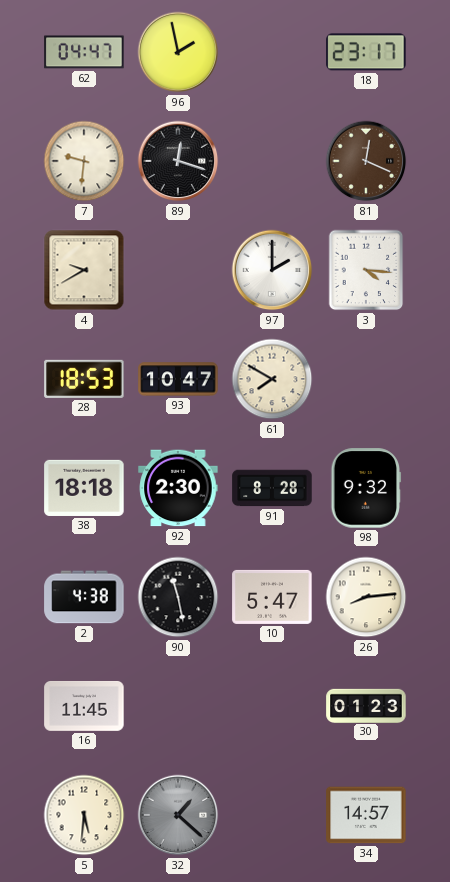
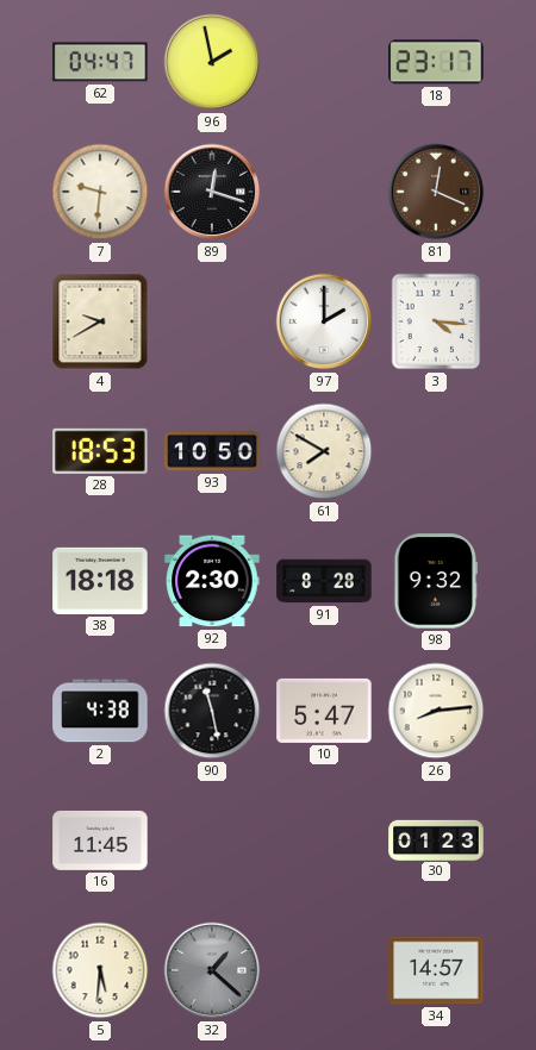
93: 10:47 -> 10:50 (212, 451)
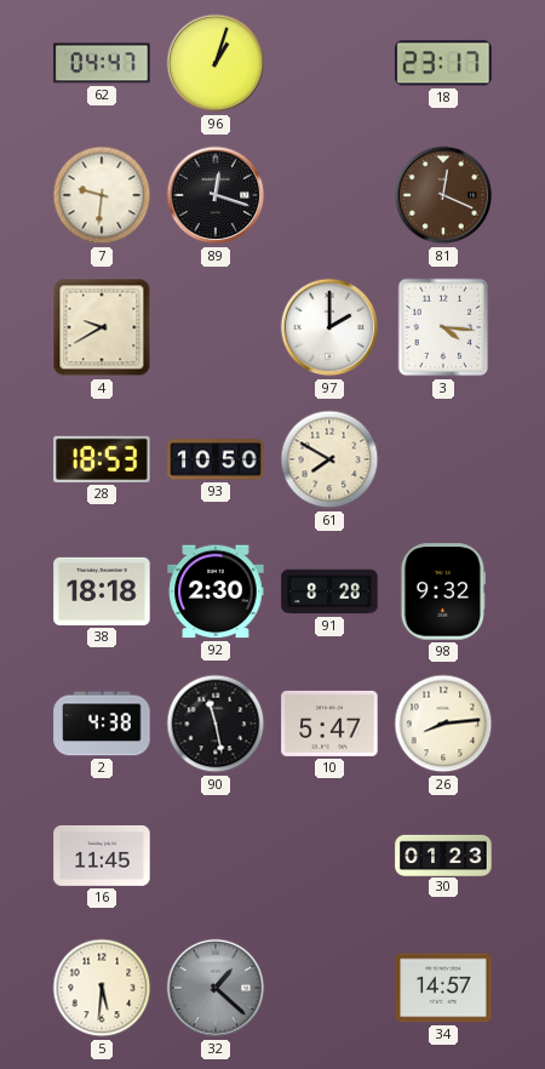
96: 1:58 -> 1:03 (216, 63)
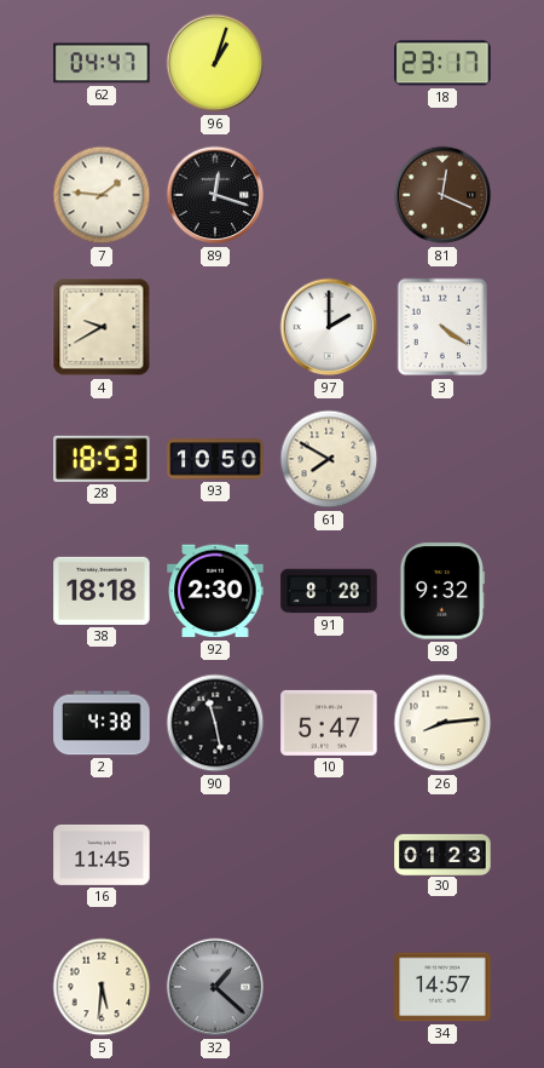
7: 9:31 -> 1:46 (102, 195)
3: 4:16 -> 4:21 (442, 327)
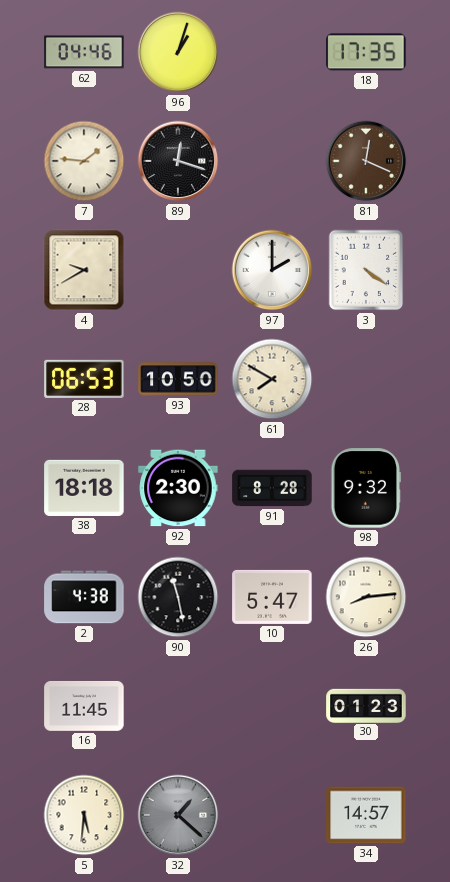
62: 04:47 -> 04:46 (84, 52)
18: 23:17 -> 17:35 (366, 52)
28: 18:53 -> 06:53 (84, 379)
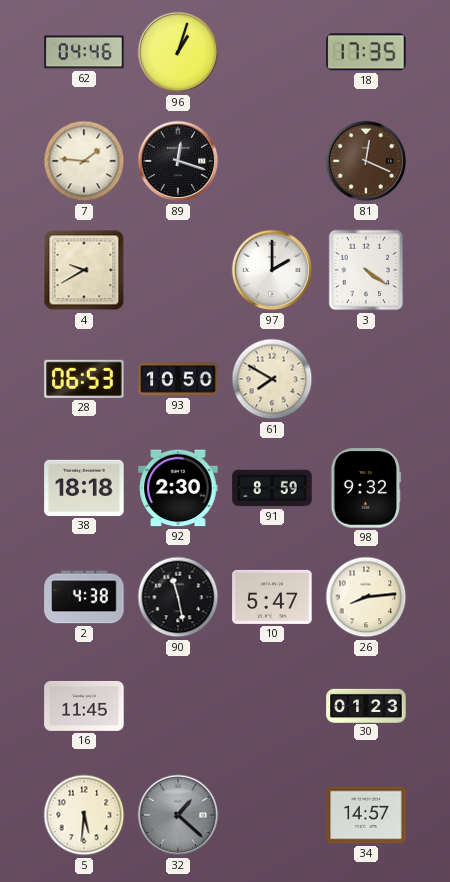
91: 8:28 -> 8:59 (272, 488)
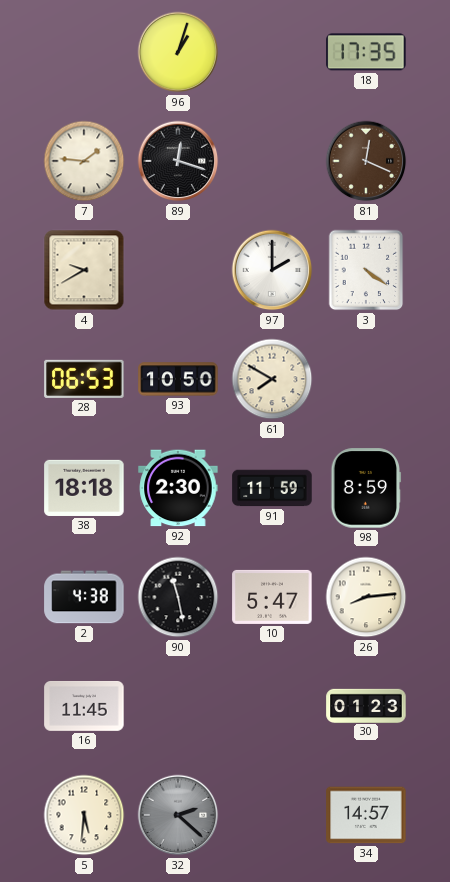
62: 04:46 -> none (84, 52)
91: 8:59 -> 11:59 (272, 488)
98: 9:32 -> 8:59 (366, 488)
32: 1:22 -> 2:22 (178, 815)
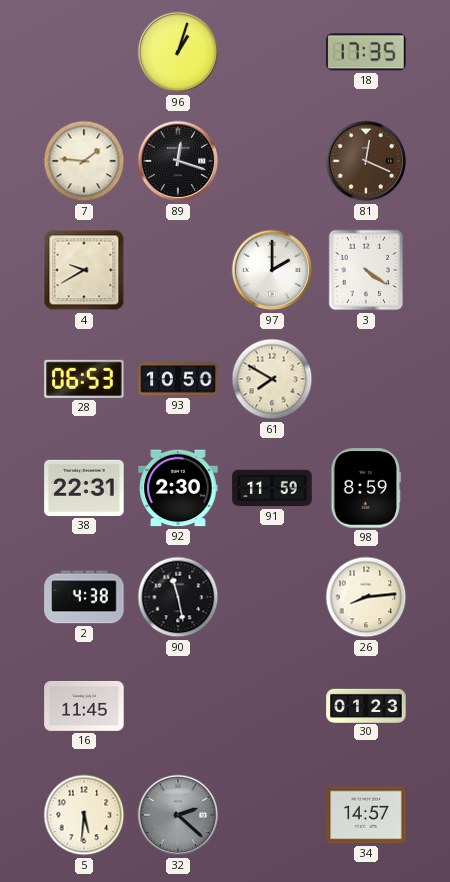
38: 18:18 -> 22:31 (84, 488)
10: 5:47 -> none (272, 597)
